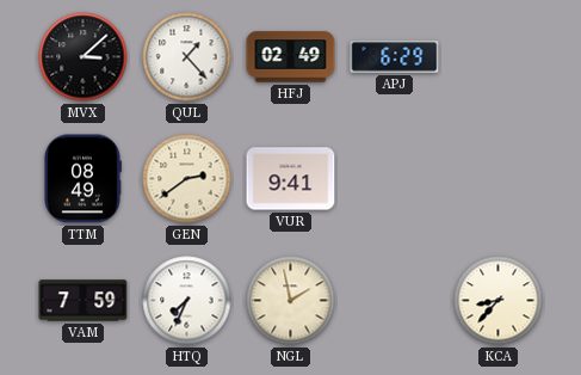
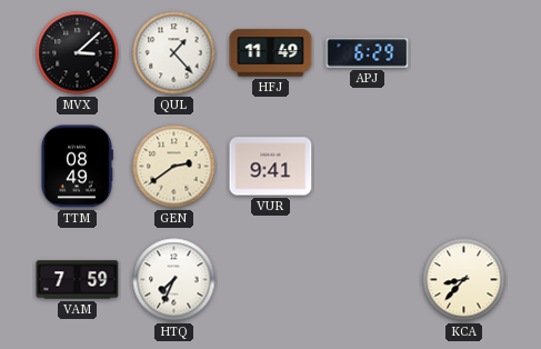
HFJ: 02:49 -> 11:49 (271, 53)
NGL: 1:58 -> none (291, 301)
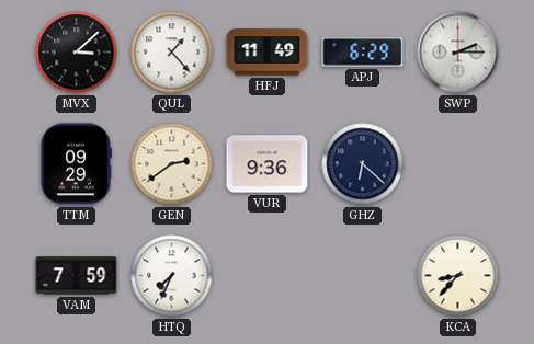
SWP: none -> 2:15 (458, 53)
TTM: 08:49 -> 09:29 (76, 164)
VUR: 9:41 -> 9:36 (268, 164)
GHZ: none -> 6:22 (363, 164)
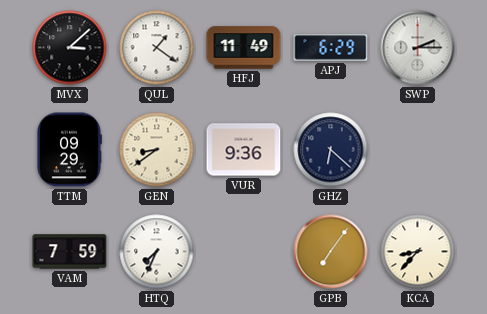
QUL: 1:23 -> 1:21 (157, 48)
GEN: 2:39 -> 8:39 (157, 150)
GPB: none -> 7:06 (331, 252)
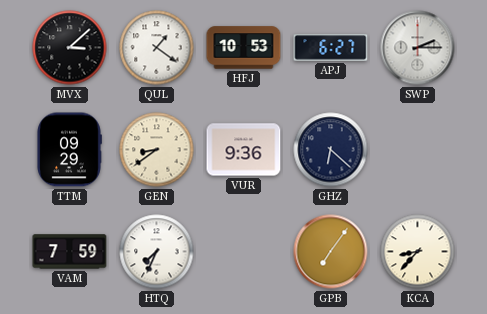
HFJ: 11:49 -> 10:53 (244, 48)
APJ: 6:29 -> 6:27 (331, 48)
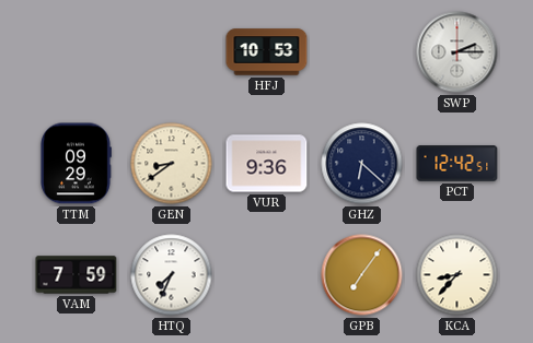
MVX: 3:08 -> none (70, 48)
QUL: 1:21 -> none (157, 48)
APJ: 6:27 -> none (331, 48)
PCT: none -> 12:42 (457, 164)
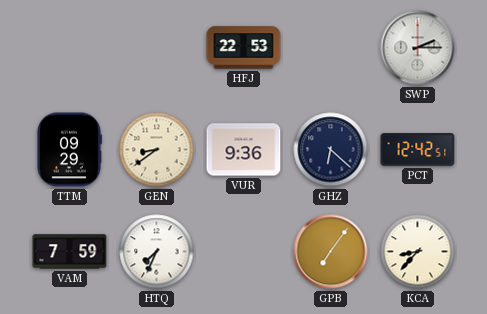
HFJ: 10:53 -> 22:53 (244, 48)
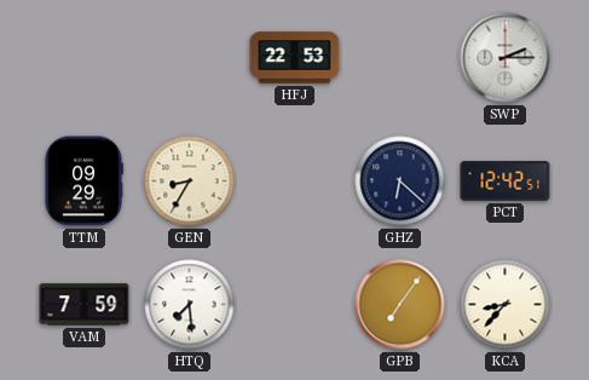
GEN: 8:39 -> 8:35 (190, 182)
VUR: 9:36 -> none (244, 150)
HTQ: 7:34 -> 7:29 (190, 305)
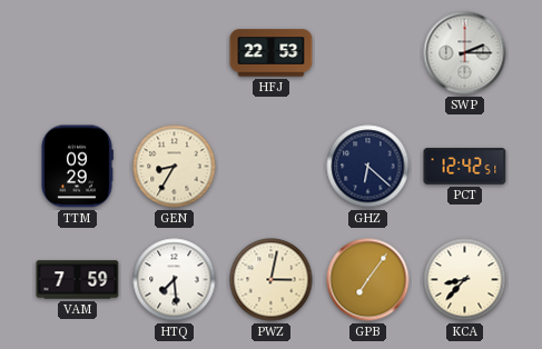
PWZ: none -> 3:02 (272, 280)
